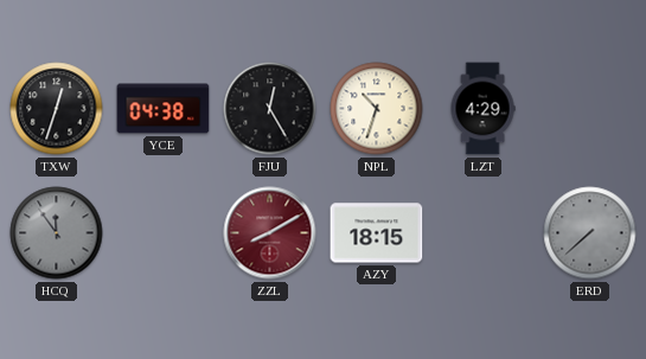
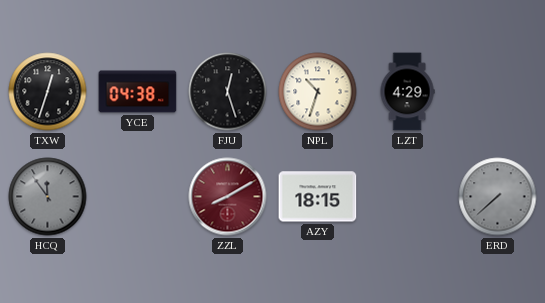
FJU: 12:25 -> 12:27 (228, 92)
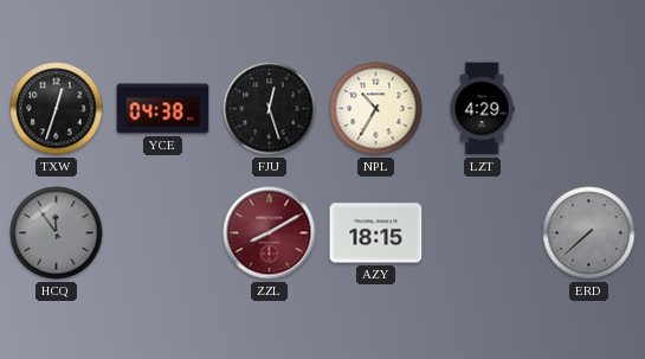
NPL: 10:33 -> 10:35 (376, 109)
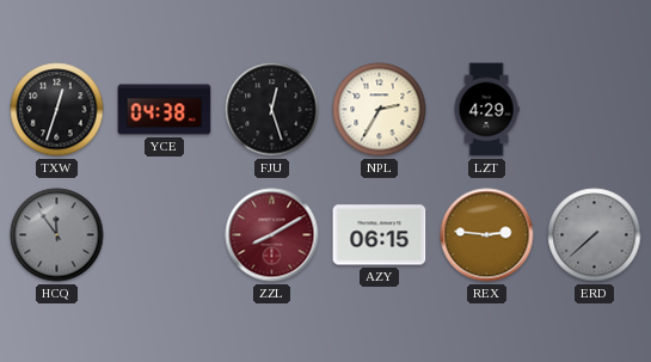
NPL: 10:35 -> 2:35 (380, 110)
AZY: 18:15 -> 06:15 (380, 235)
REX: none -> 2:46 (487, 235)
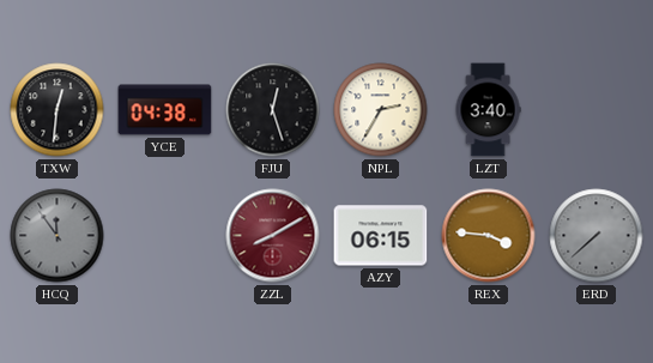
TXW: 12:33 -> 12:31 (58, 110)
LZT: 4:29 -> 3:40 (488, 110)
REX: 2:46 -> 3:46 (489, 236)
